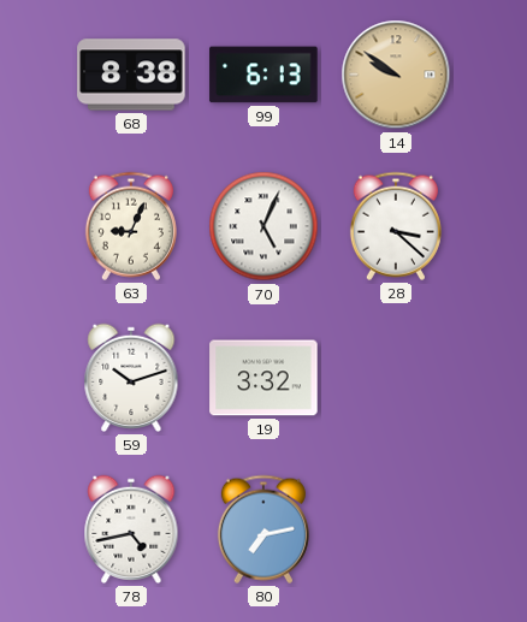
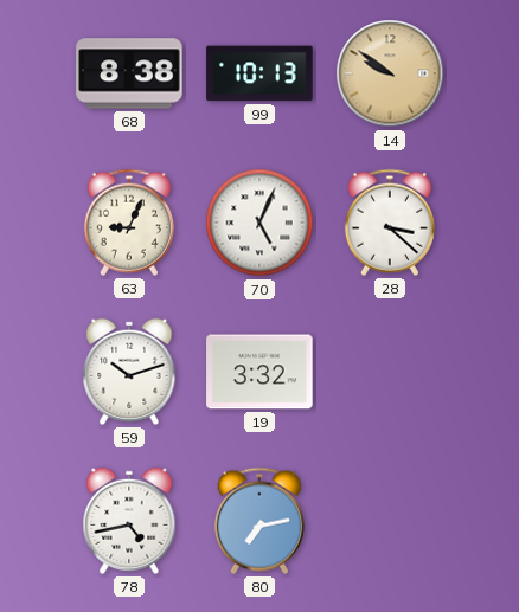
99: 6:13 -> 10:13 (259, 73)
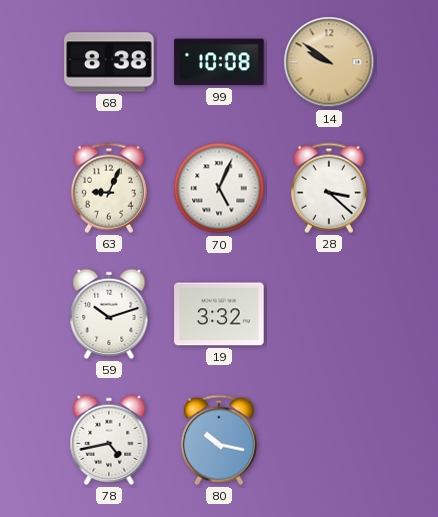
99: 10:13 -> 10:08 (219, 62)
80: 7:13 -> 10:17 (219, 440)
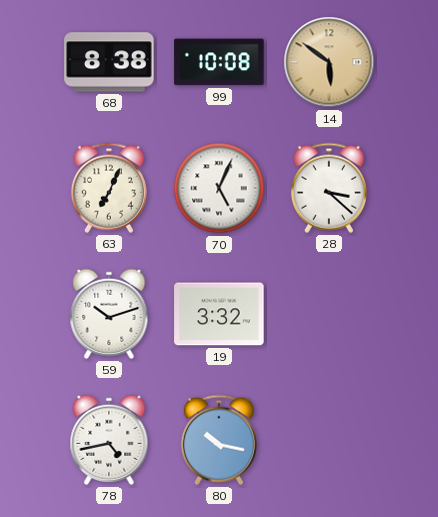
14: 9:51 -> 5:51 (329, 62)
63: 9:04 -> 7:04 (109, 188)
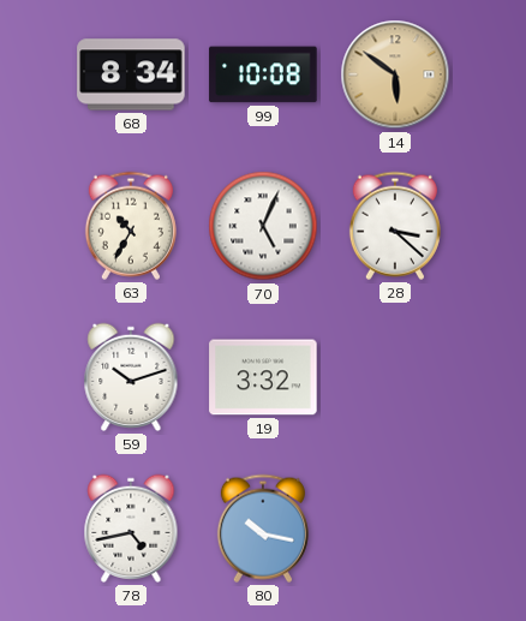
68: 8:38 -> 8:34 (131, 74)
63: 7:04 -> 10:35 (131, 226)
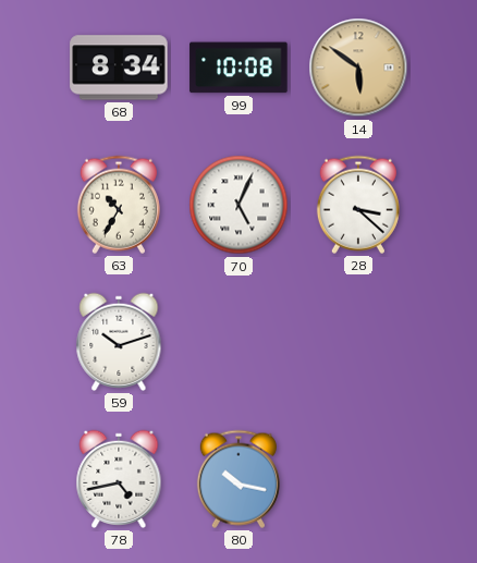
19: 3:32 -> none (263, 377)
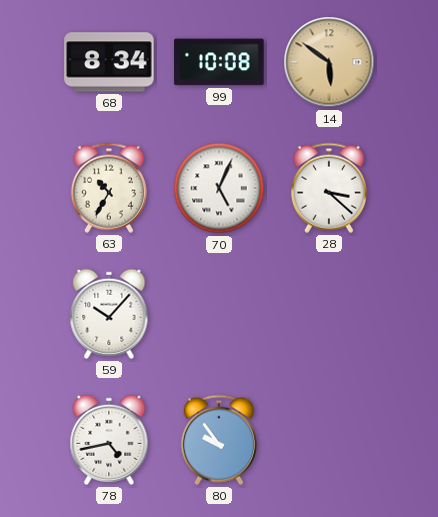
59: 10:12 -> 10:07 (109, 314)
80: 10:17 -> 9:54 (219, 440)
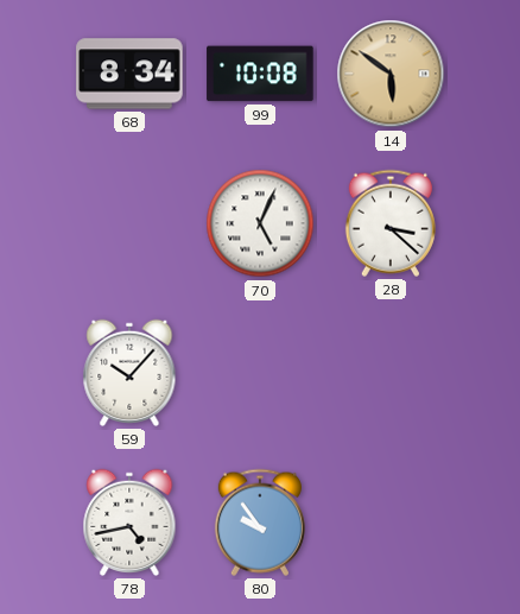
63: 10:35 -> none (109, 188)
